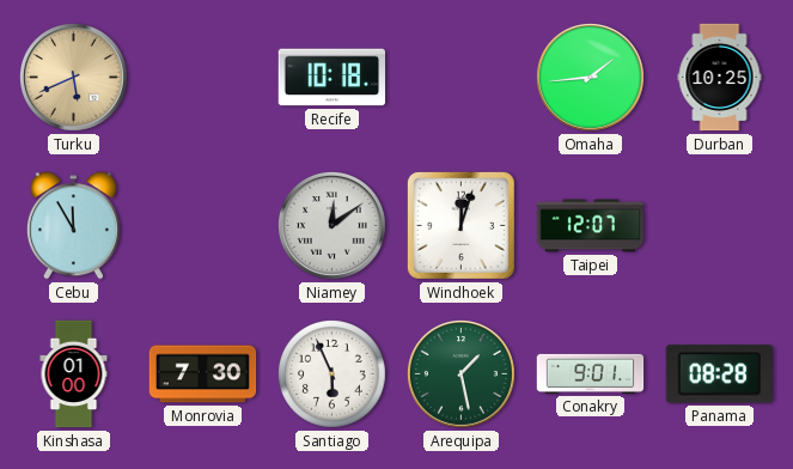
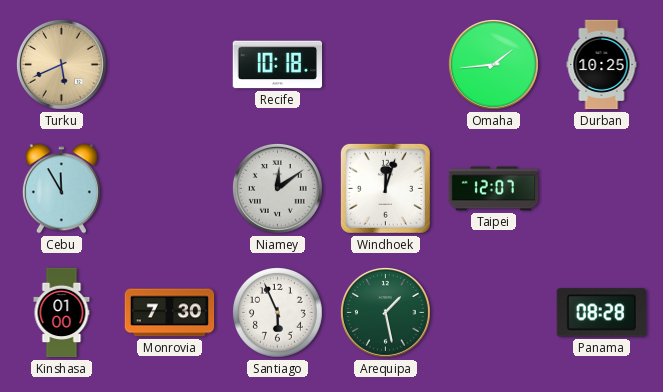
Conakry: 9:01 -> none (591, 373)
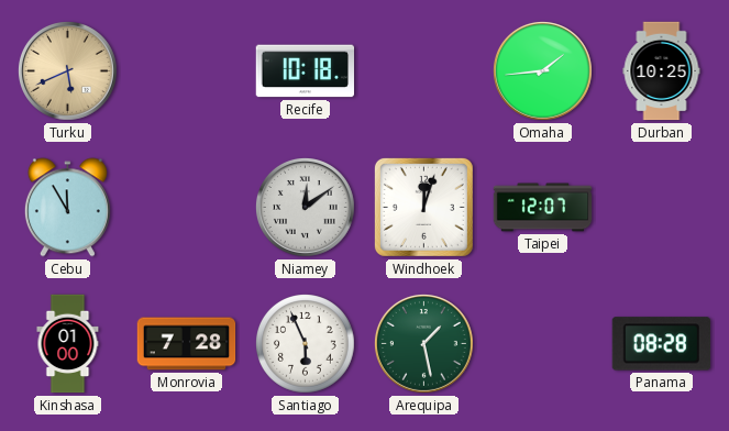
Monrovia: 7:30 -> 7:28 (187, 344)
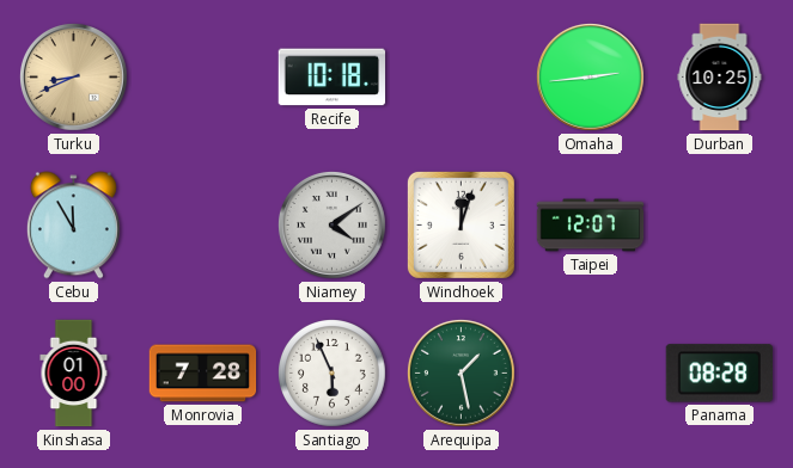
Turku: 5:41 -> 8:41 (74, 78)
Omaha: 1:44 -> 2:44 (591, 78)
Niamey: 12:09 -> 4:09 (333, 226)
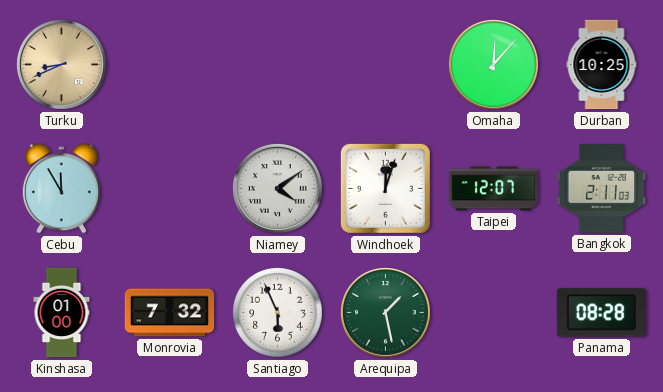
Recife: 10:18 -> none (333, 78)
Omaha: 2:44 -> 12:07 (494, 65)
Bangkok: none -> 2:11 (601, 189)
Monrovia: 7:28 -> 7:32 (170, 313)
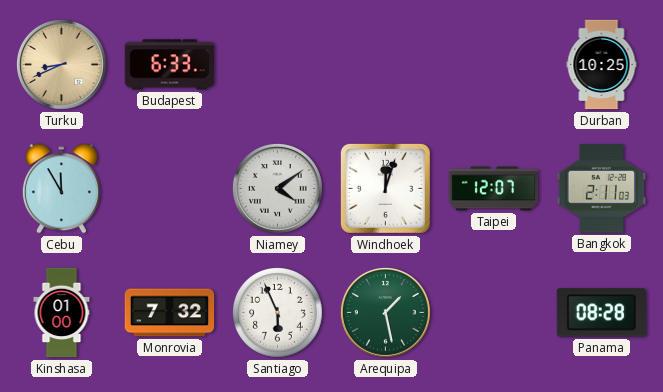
Budapest: none -> 6:33 (170, 65)
Omaha: 12:07 -> none (494, 65)
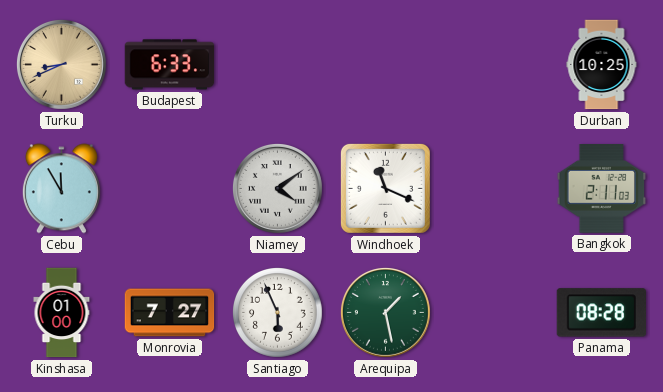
Windhoek: 12:03 -> 11:19 (385, 188)
Taipei: 12:07 -> none (494, 189)
Monrovia: 7:32 -> 7:27 (170, 313)
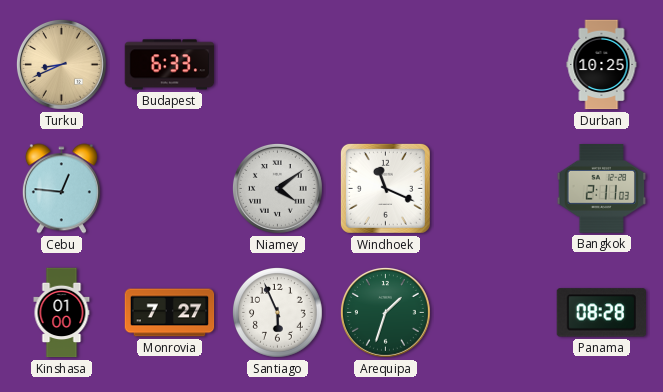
Cebu: 11:55 -> 12:46 (61, 189)
Arequipa: 1:28 -> 1:33 (386, 313)
